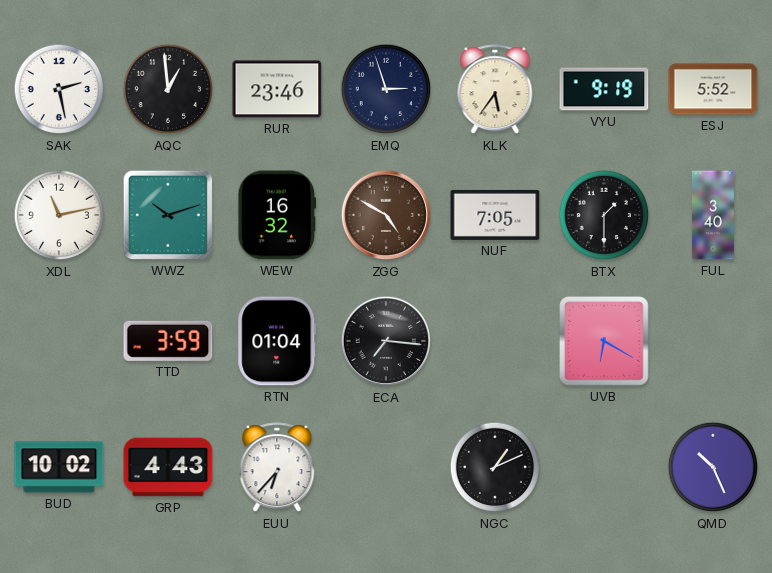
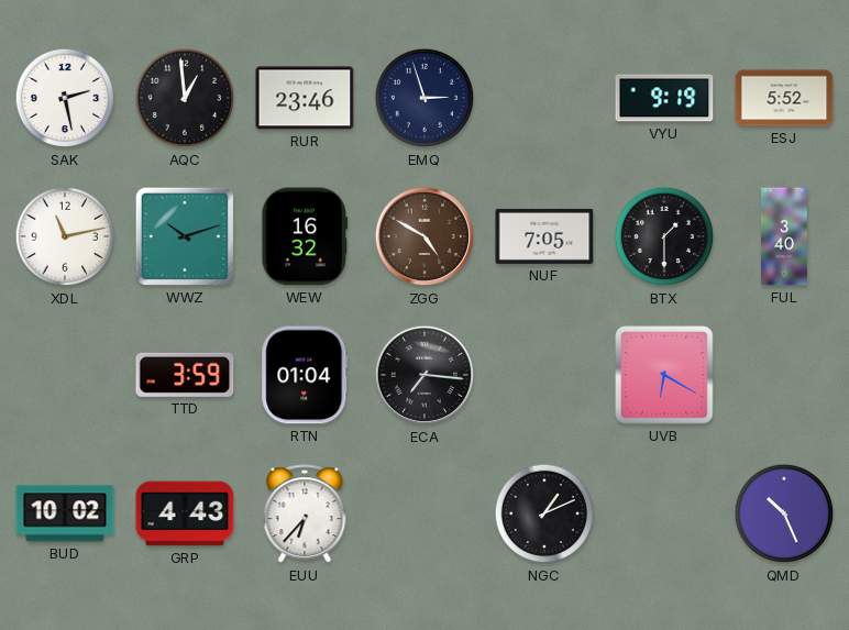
KLK: 5:36 -> none (495, 90)
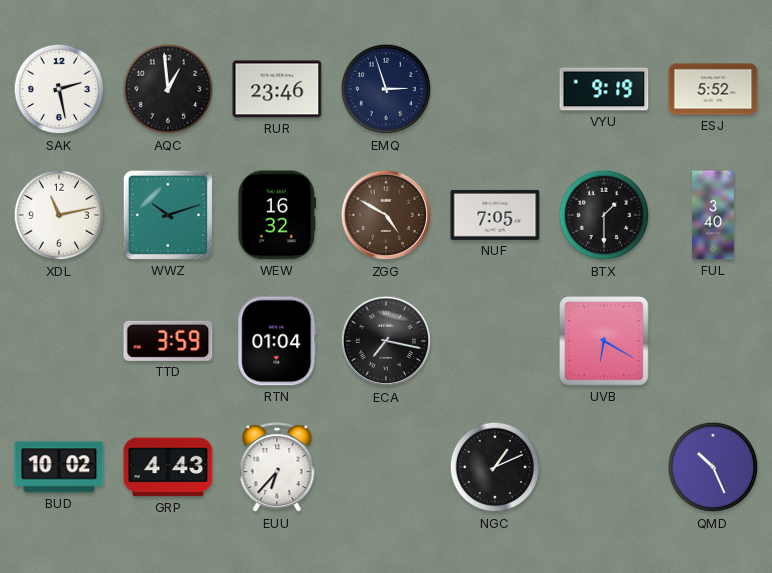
ECA: 7:16 -> 7:17 (386, 341)
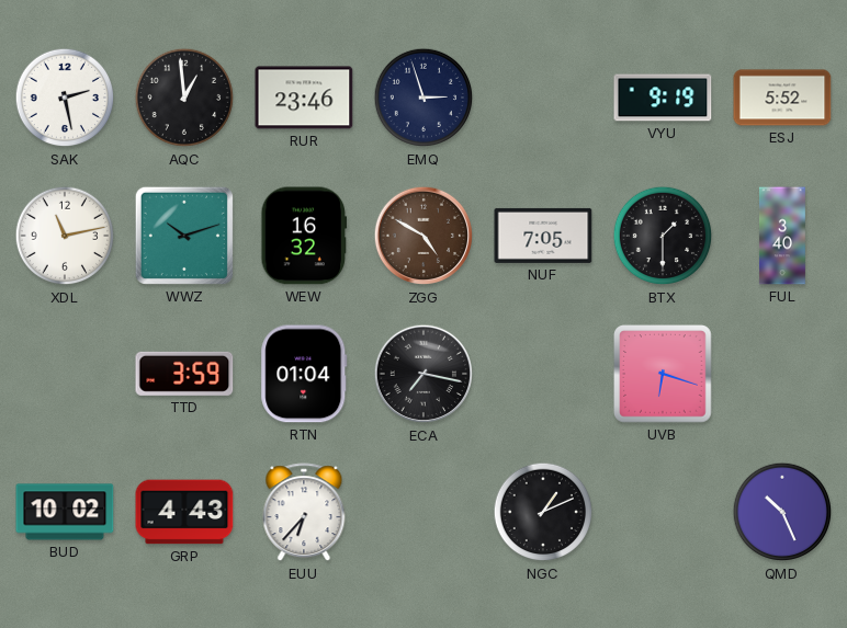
UVB: 6:20 -> 6:18 (664, 375)
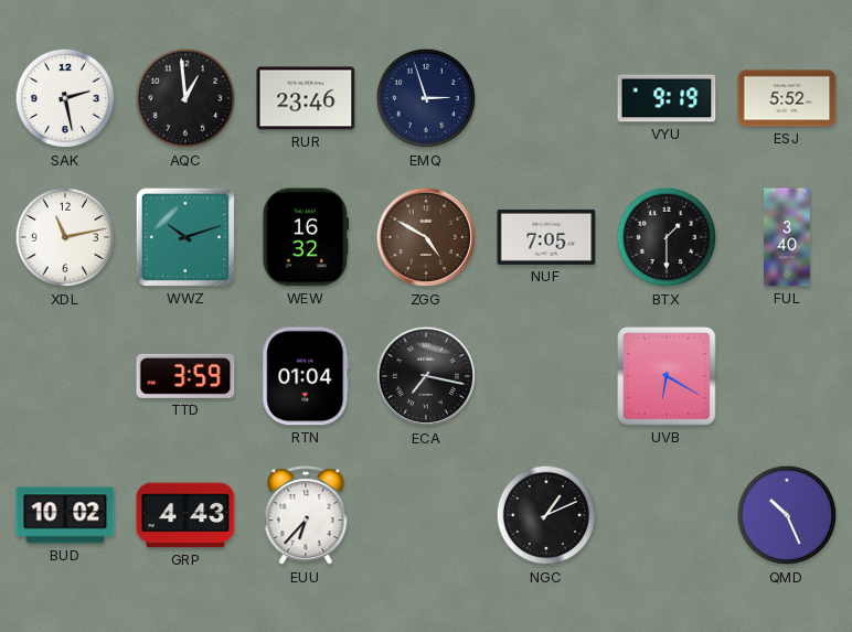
UVB: 6:18 -> 6:20 (668, 377)
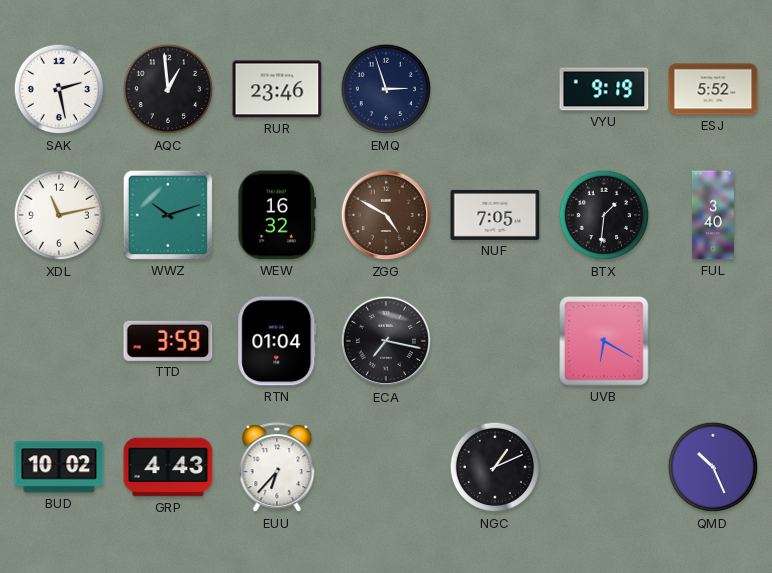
BTX: 1:30 -> 1:31 (604, 215)
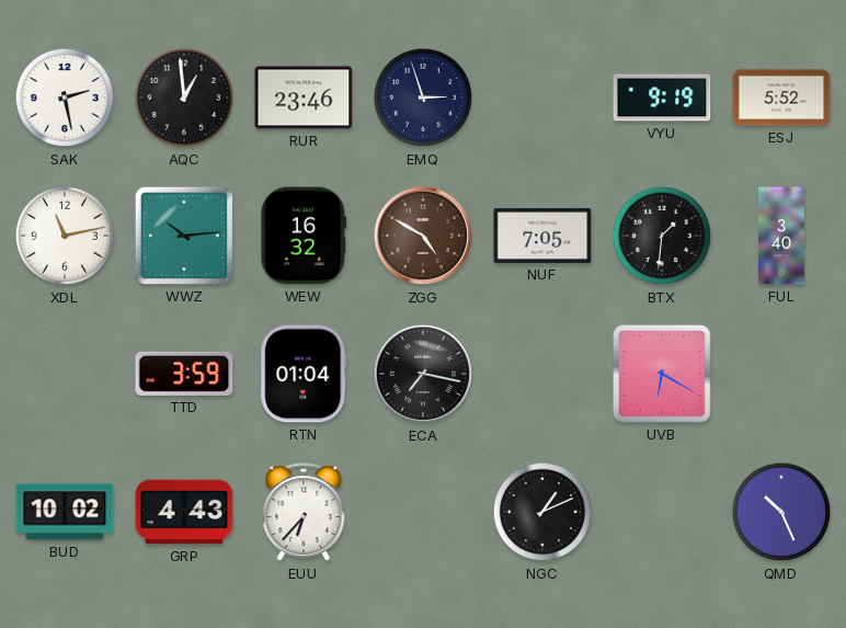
WWZ: 10:12 -> 10:14 (184, 236)
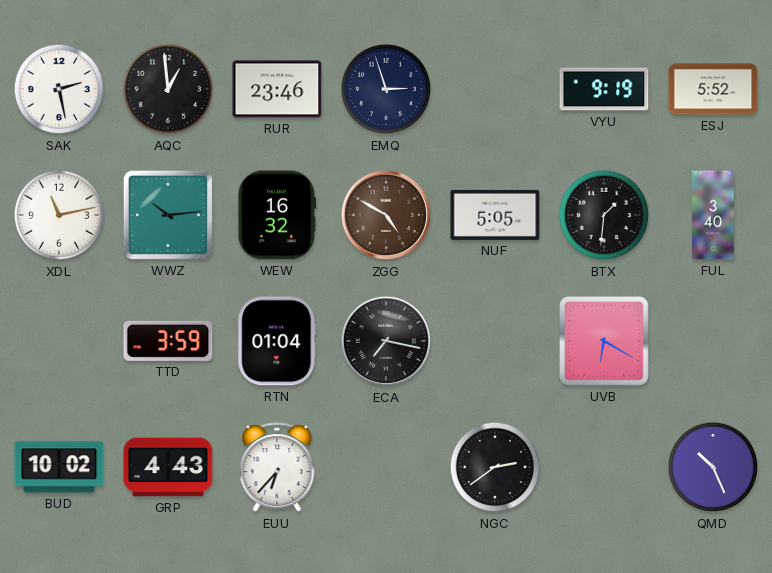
NUF: 7:05 -> 5:05 (495, 215)
NGC: 1:11 -> 2:39 (495, 467)
